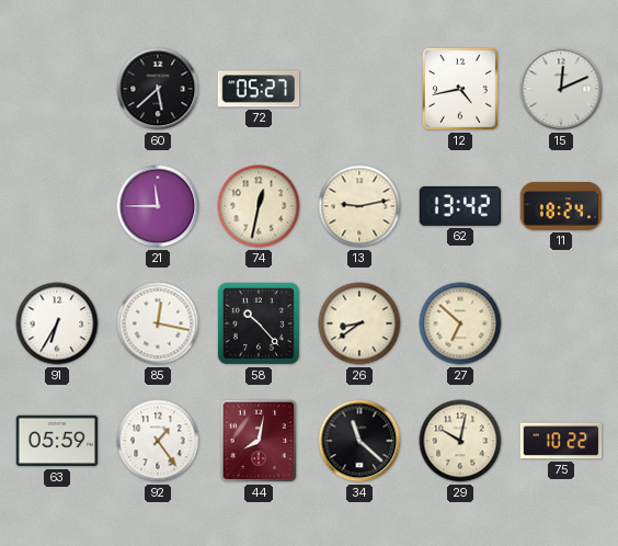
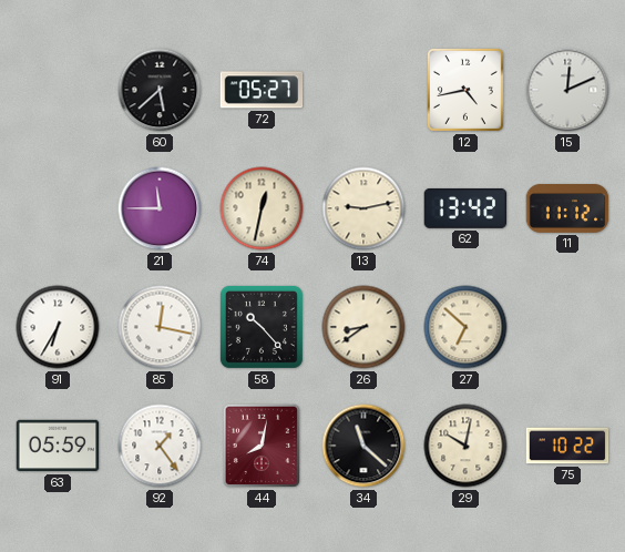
11: 18:24 -> 11:12 (567, 209)
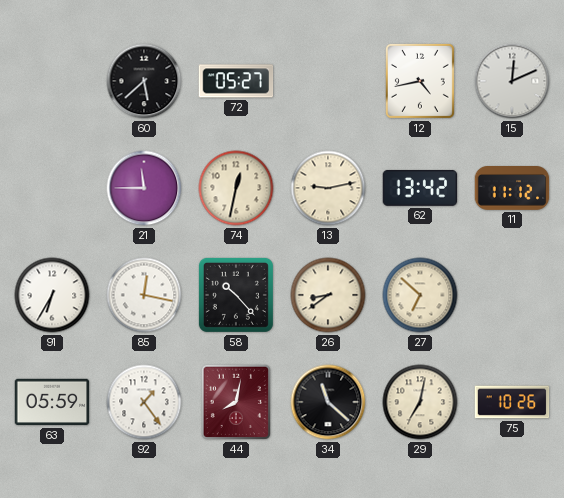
29: 10:02 -> 7:02 (420, 402)
75: 10:22 -> 10:26 (512, 402)
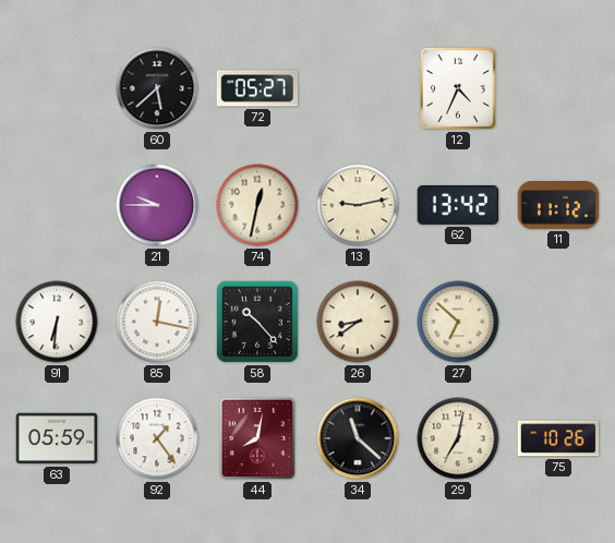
12: 4:43 -> 4:34 (458, 88)
15: 12:11 -> none (512, 81)
21: 11:45 -> 9:45 (157, 205)
91: 6:35 -> 6:31 (57, 322)
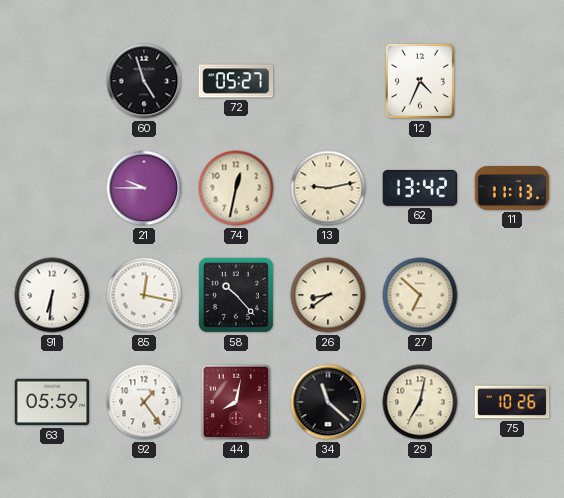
60: 5:38 -> 4:57 (144, 81)
11: 11:12 -> 11:13 (512, 189)
